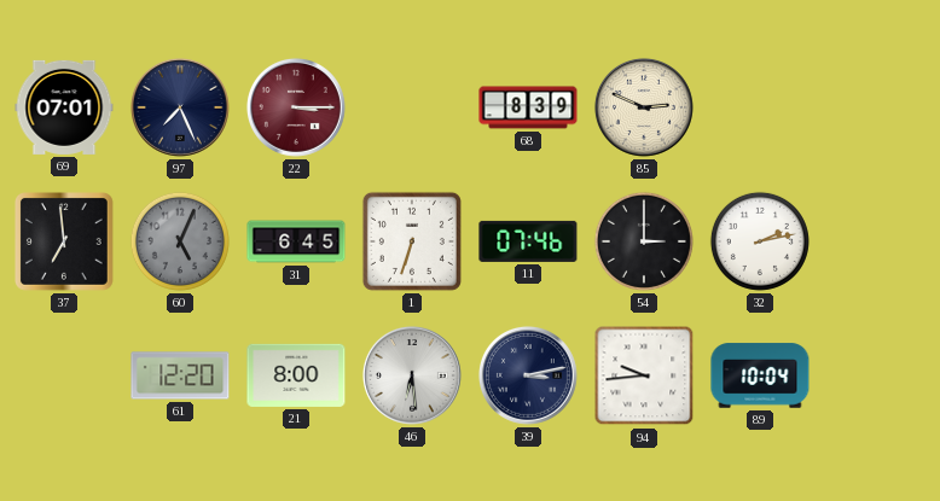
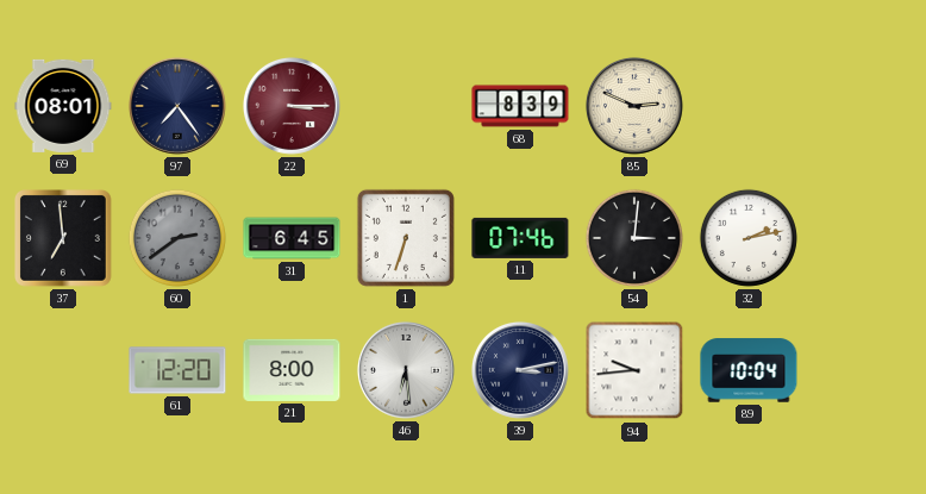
69: 07:01 -> 08:01 (63, 106)
97: 7:26 -> 7:24 (177, 106)
60: 5:04 -> 2:39 (177, 238)
54: 3:00 -> 3:01 (634, 238)
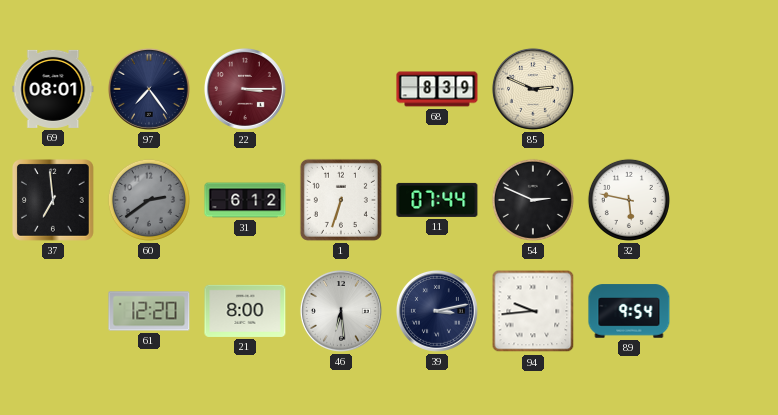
31: 6:45 -> 6:12 (245, 200)
11: 07:46 -> 07:44 (437, 200)
54: 3:01 -> 2:49 (533, 200)
32: 2:13 -> 5:47 (629, 200)
89: 10:04 -> 9:54 (629, 311)
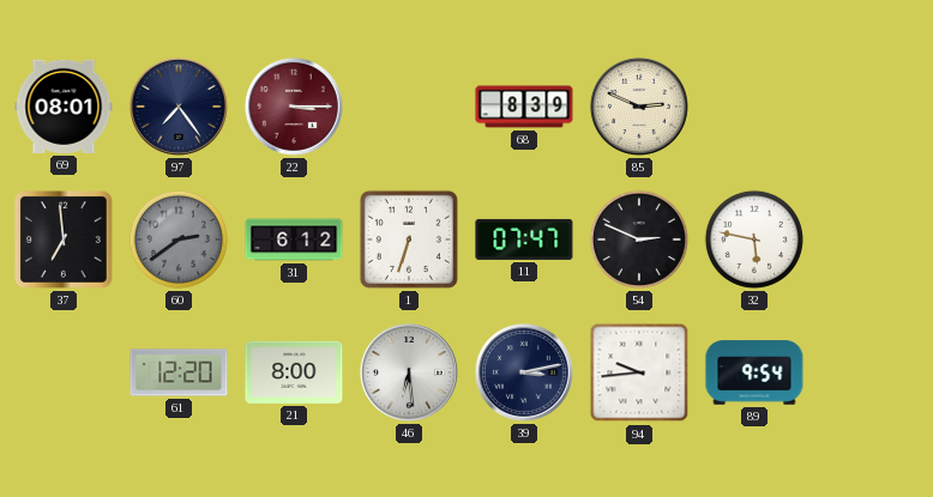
11: 07:44 -> 07:47 (524, 240)
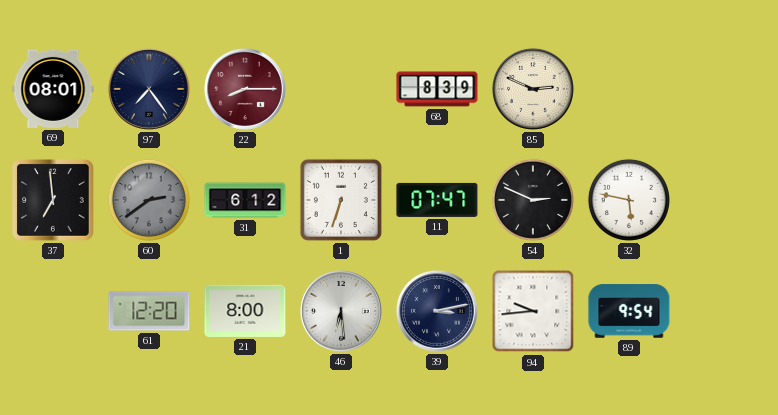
22: 3:15 -> 8:15 (245, 89)
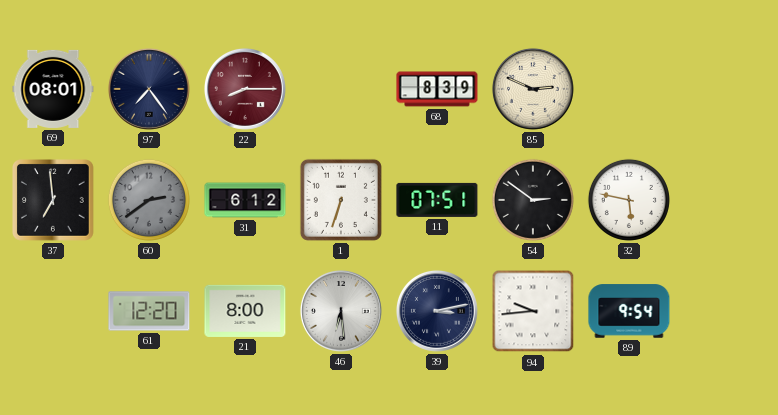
11: 07:47 -> 07:51 (437, 200)
54: 2:49 -> 2:51 (533, 200)
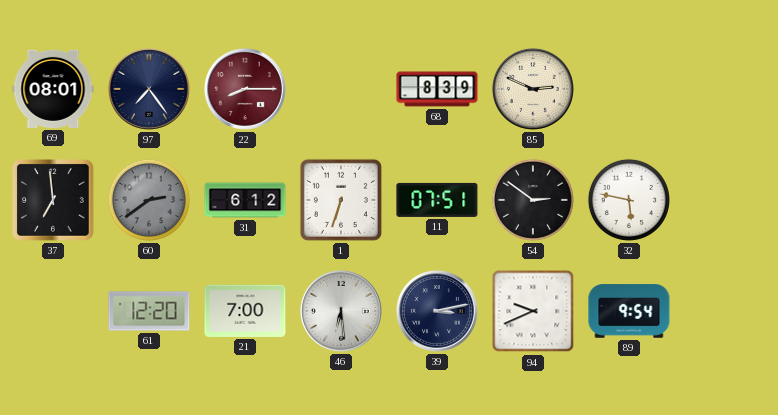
21: 8:00 -> 7:00 (245, 311)
94: 9:44 -> 9:41 (533, 311)
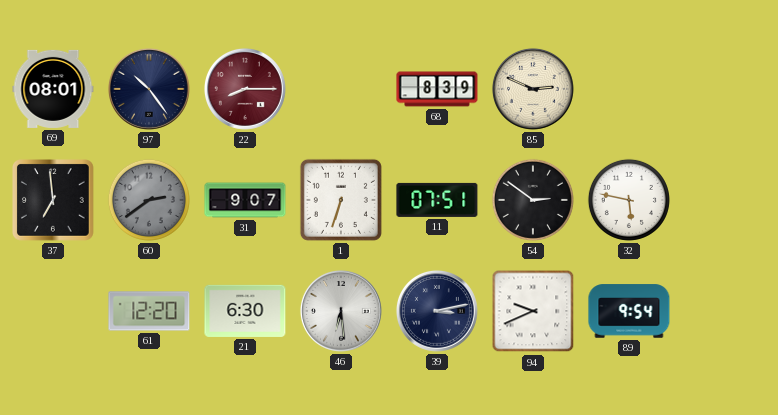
97: 7:24 -> 10:24 (149, 89)
31: 6:12 -> 9:07 (245, 200)
21: 7:00 -> 6:30 (245, 311)
